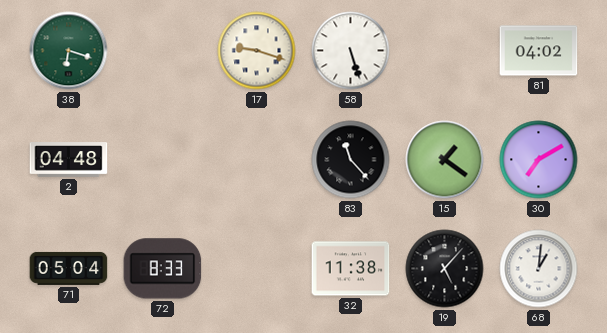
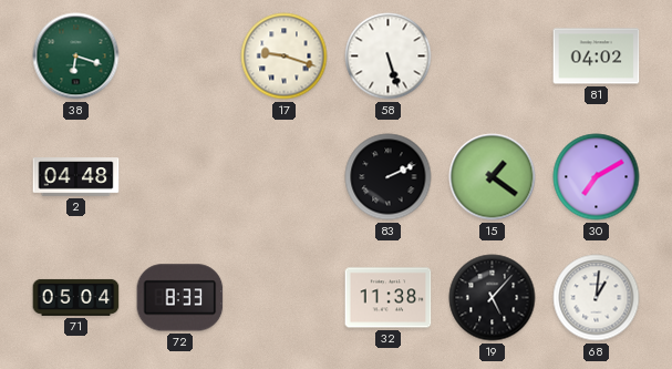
83: 11:23 -> 2:11 (389, 177)
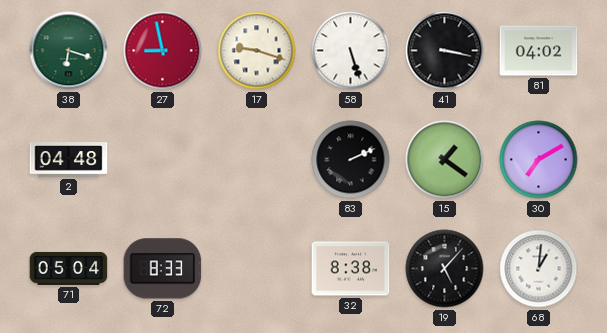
27: none -> 8:58 (163, 51)
41: none -> 3:17 (445, 51)
32: 11:38 -> 8:38 (351, 269)
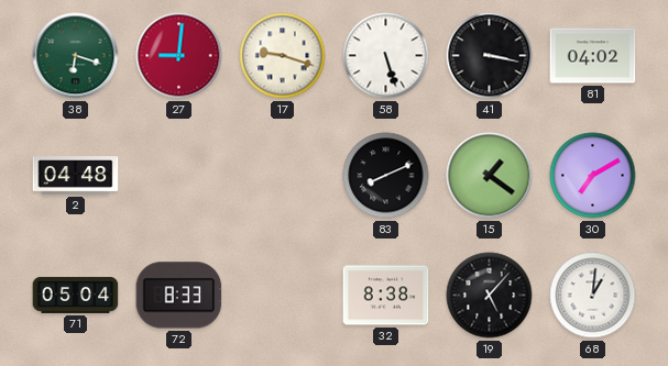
27: 8:58 -> 9:01 (179, 56)
83: 2:11 -> 8:11 (386, 176)
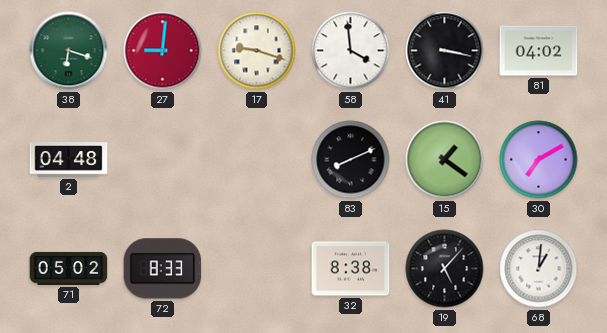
58: 5:27 -> 3:59 (351, 51)
71: 05:04 -> 05:02 (69, 268)
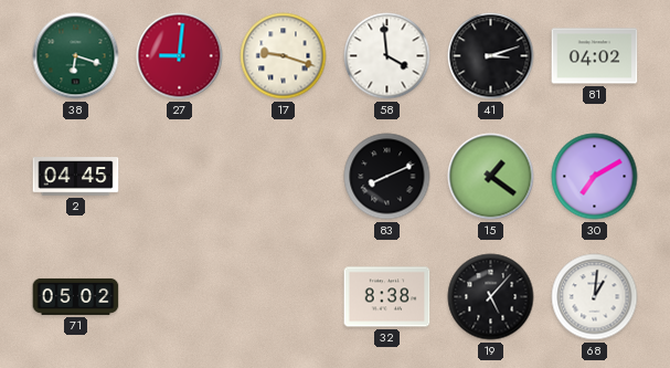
41: 3:17 -> 3:12 (491, 56)
2: 04:48 -> 04:45 (76, 177)
72: 8:33 -> none (163, 269)
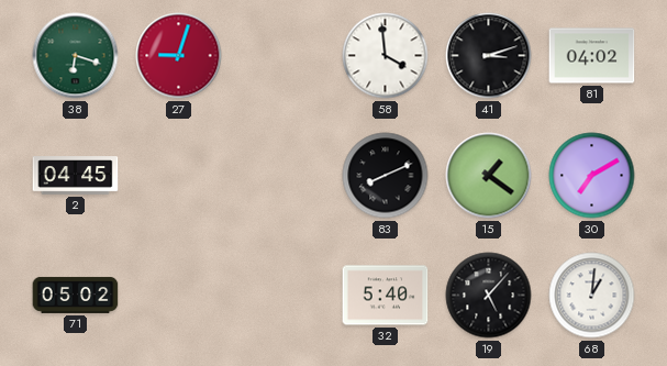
27: 9:01 -> 9:03 (179, 56)
17: 9:18 -> none (284, 56)
32: 8:38 -> 5:40 (386, 296)
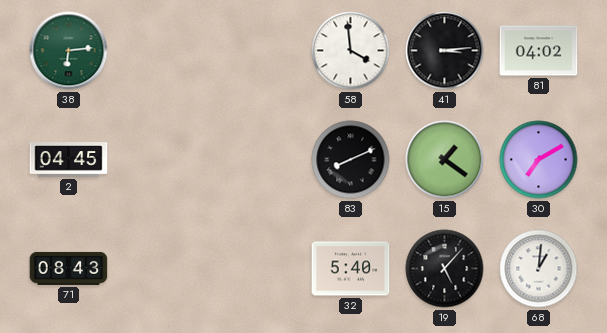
38: 6:18 -> 6:14 (69, 51)
27: 9:03 -> none (179, 56)
41: 3:12 -> 3:14 (445, 51)
71: 05:02 -> 08:43 (69, 268)
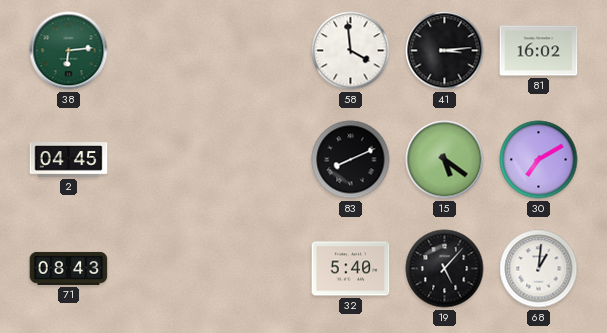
81: 04:02 -> 16:02 (539, 51)
15: 1:21 -> 5:21 (445, 160)
